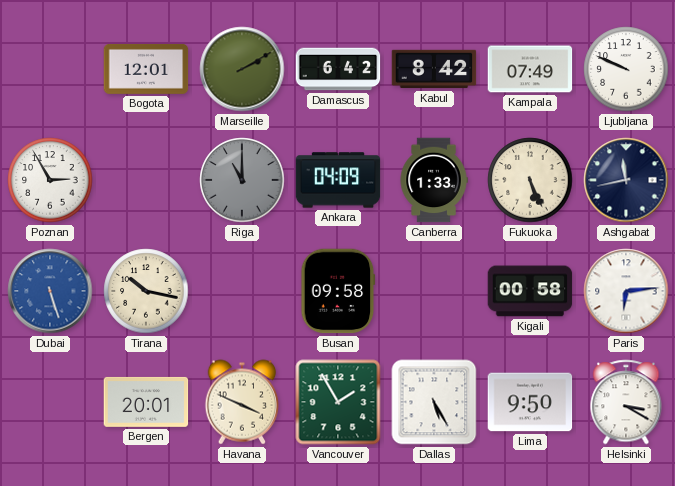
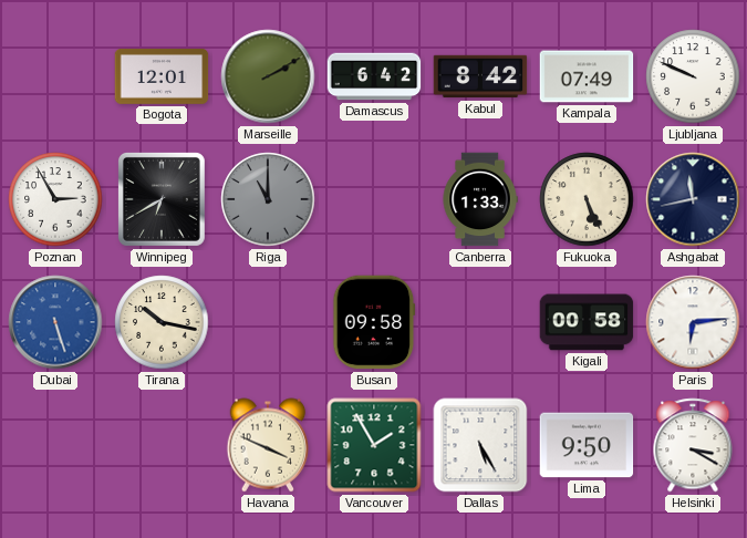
Winnipeg: none -> 6:40 (162, 199)
Ankara: 04:09 -> none (338, 180)
Bergen: 20:01 -> none (146, 402)
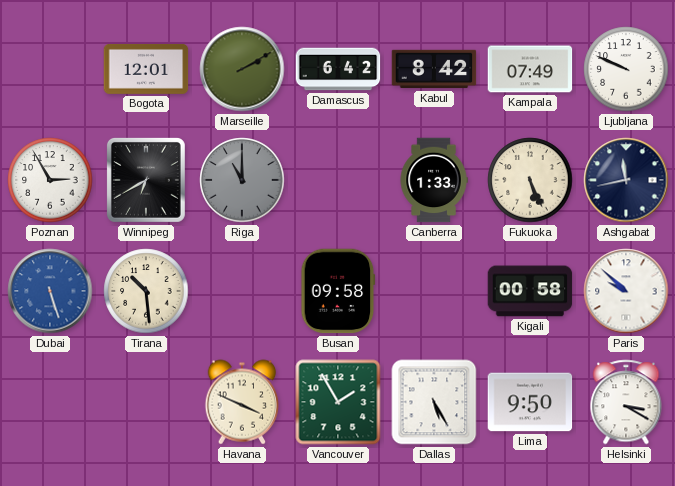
Tirana: 10:17 -> 10:29 (146, 291)
Paris: 6:14 -> 9:52 (626, 291)
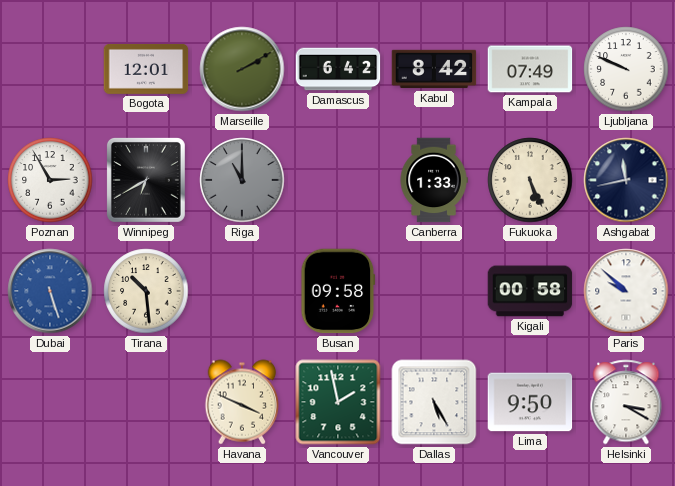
Vancouver: 1:55 -> 1:58 (338, 402)
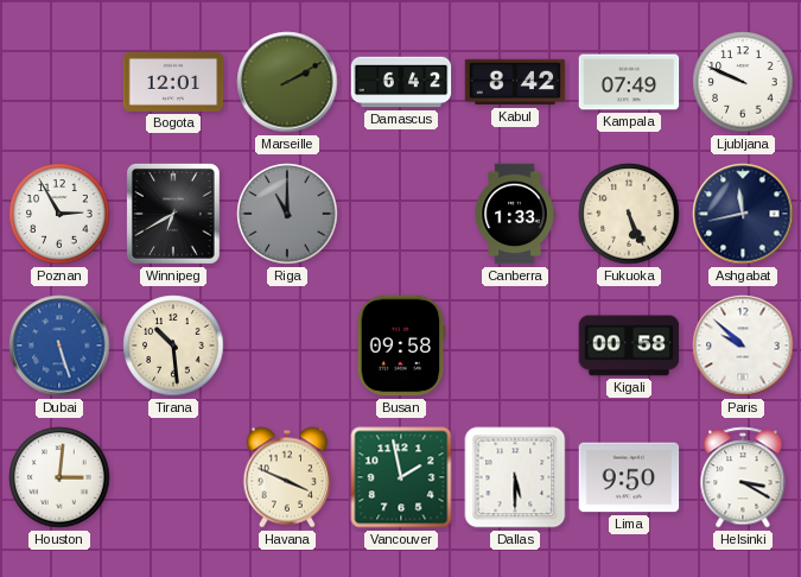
Houston: none -> 3:01 (59, 477)
Dallas: 5:25 -> 5:30 (515, 477)
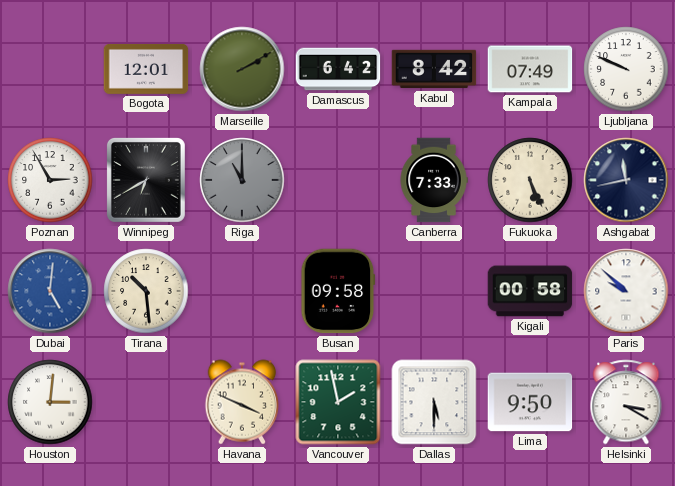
Canberra: 1:33 -> 7:33 (434, 180)
Dubai: 5:27 -> 5:01 (50, 291)
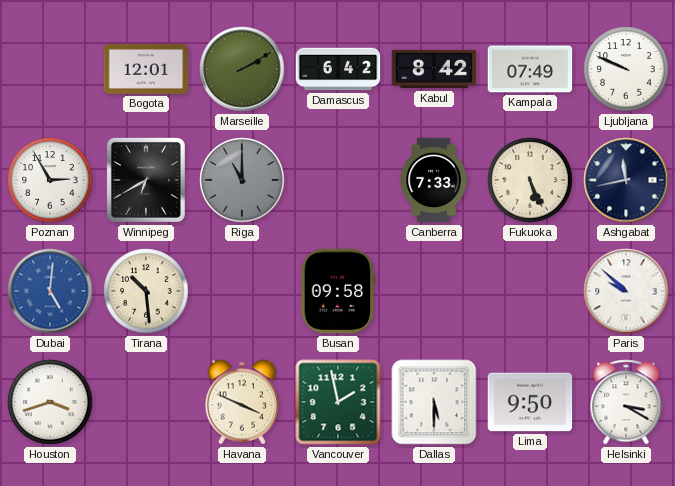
Kigali: 00:58 -> none (530, 291)
Houston: 3:01 -> 3:42 (50, 402)
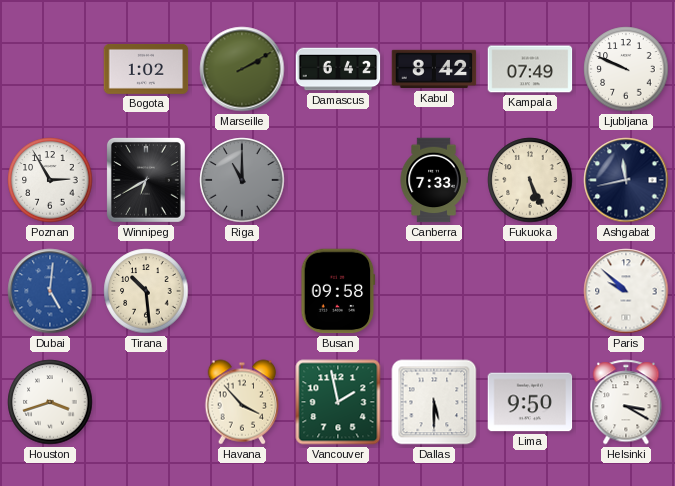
Bogota: 12:01 -> 1:02 (146, 69)
Havana: 3:49 -> 3:53 (242, 402)
